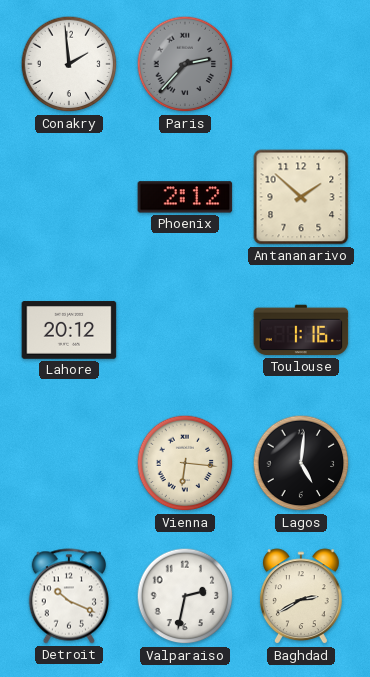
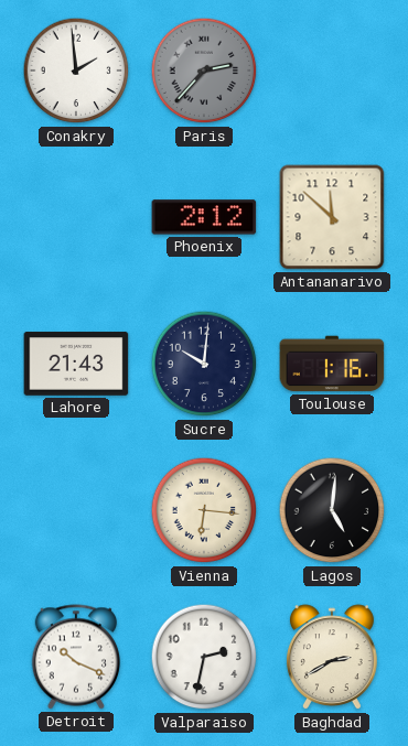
Antananarivo: 1:52 -> 11:52 (332, 217)
Lahore: 20:12 -> 21:43 (76, 364)
Sucre: none -> 10:01 (204, 364)
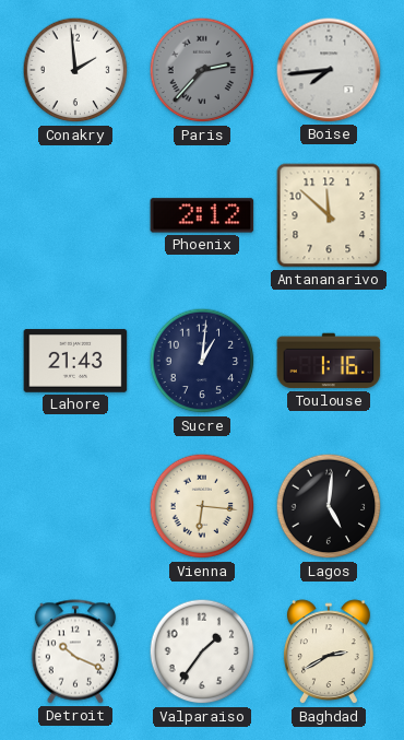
Boise: none -> 7:44 (329, 70)
Sucre: 10:01 -> 1:01 (202, 361)
Valparaiso: 2:32 -> 1:36 (202, 651)
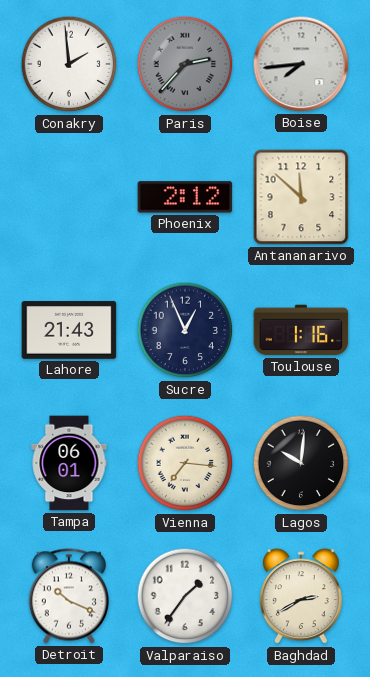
Sucre: 1:01 -> 12:56 (185, 330)
Tampa: none -> 06:01 (69, 463)
Vienna: 6:16 -> 7:16 (185, 463)
Lagos: 5:01 -> 10:01 (301, 463)
